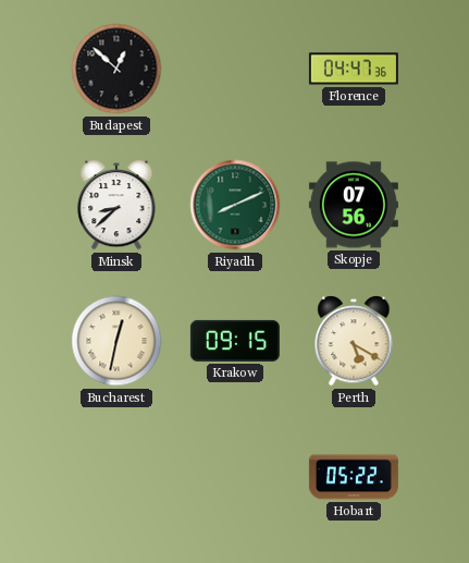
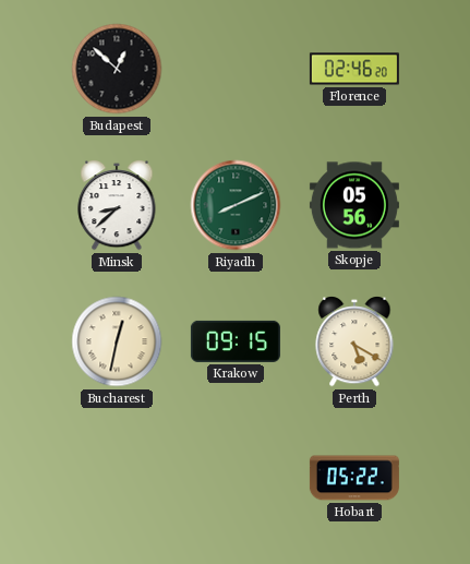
Florence: 04:47 -> 02:46 (354, 69)
Skopje: 07:56 -> 05:56 (354, 205)
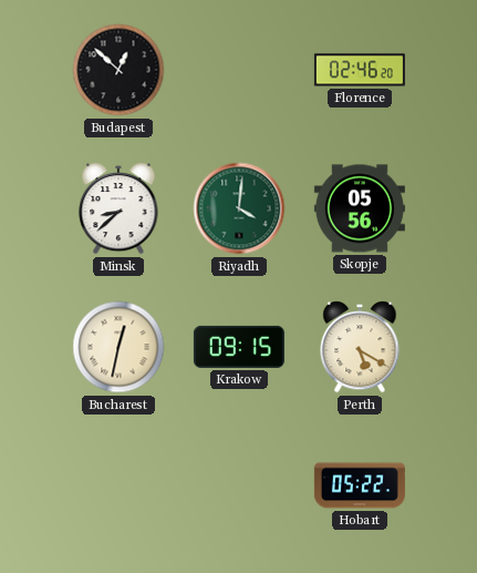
Riyadh: 8:11 -> 4:01 (239, 208)
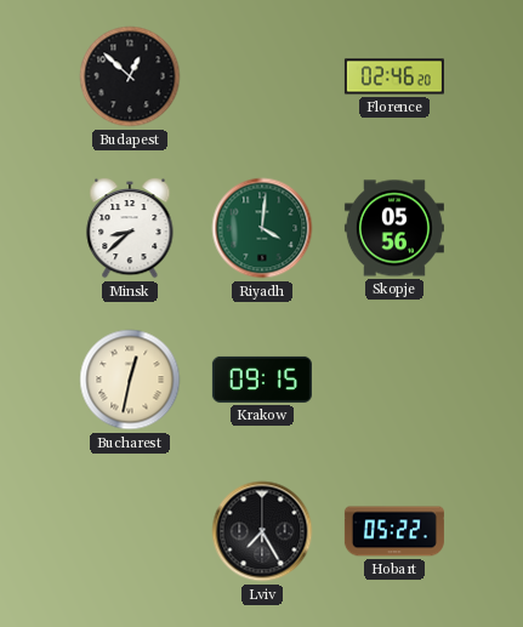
Perth: 5:20 -> none (360, 348)
Lviv: none -> 7:25 (262, 531)
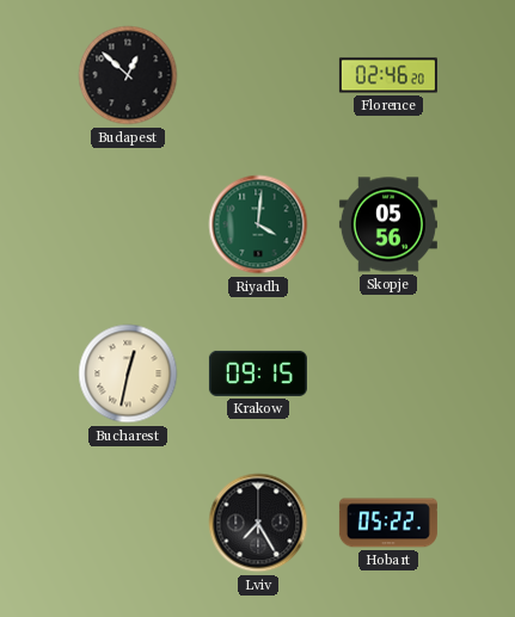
Minsk: 8:38 -> none (130, 229)
